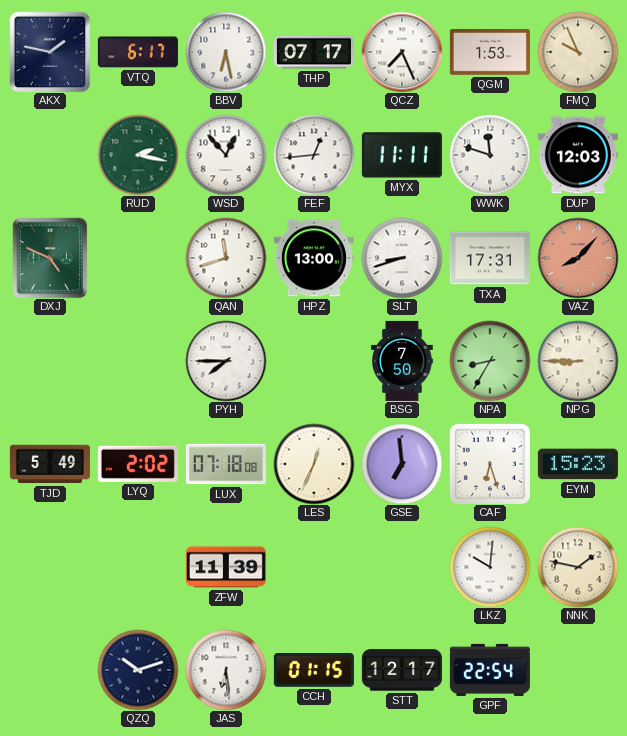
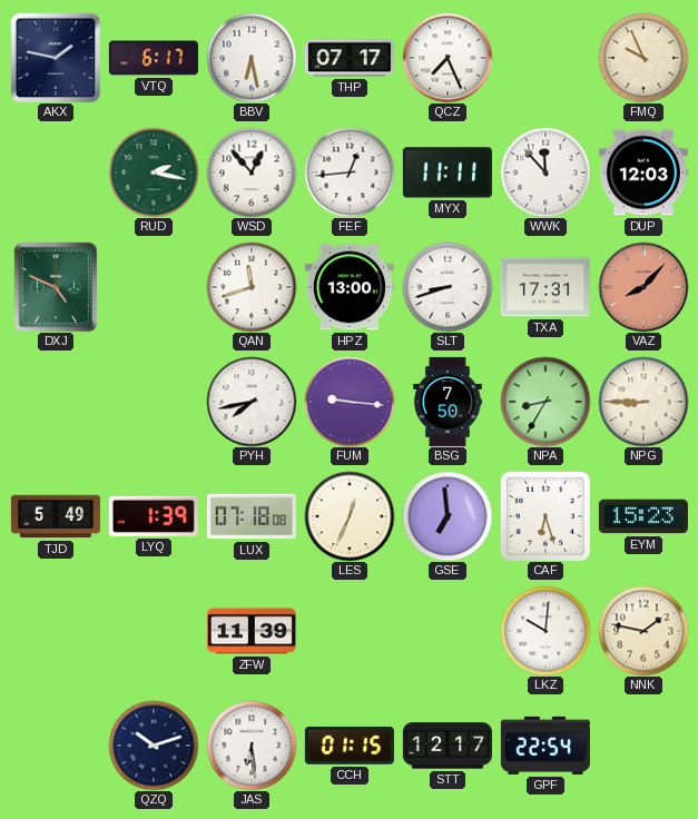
QGM: 1:53 -> none (490, 53)
WWK: 11:48 -> 11:53 (545, 172)
PYH: 7:45 -> 7:43 (252, 402)
FUM: none -> 9:16 (350, 402)
LYQ: 2:02 -> 1:39 (154, 516)
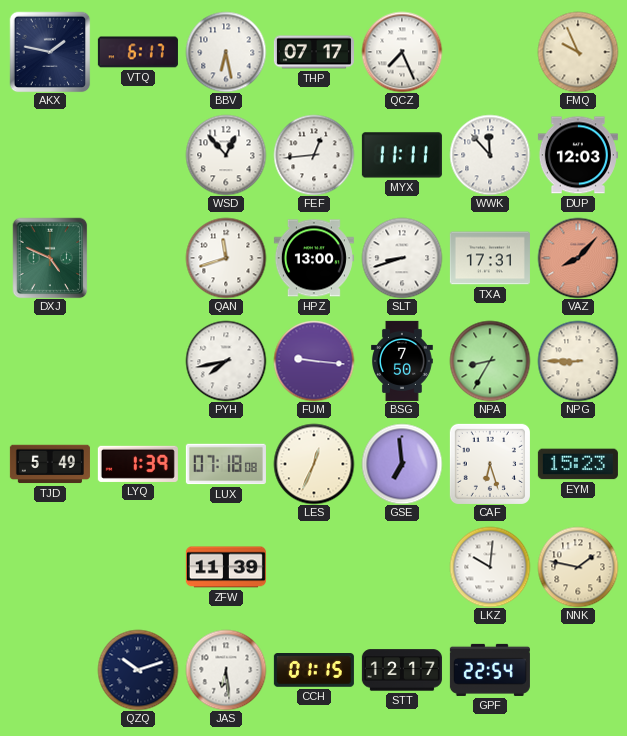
RUD: 2:17 -> none (154, 172)
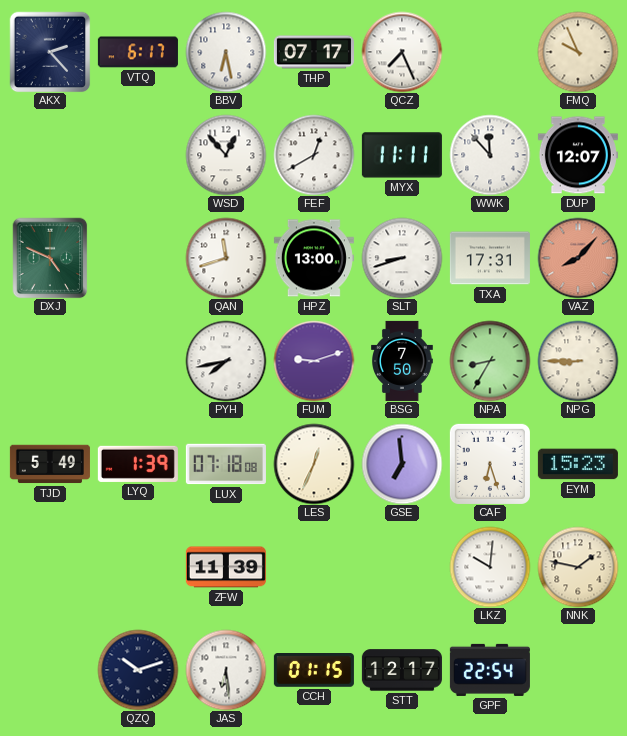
AKX: 1:47 -> 2:23 (50, 52)
FEF: 12:44 -> 12:40 (314, 155)
DUP: 12:03 -> 12:07 (578, 155)
FUM: 9:16 -> 9:12 (314, 361)
